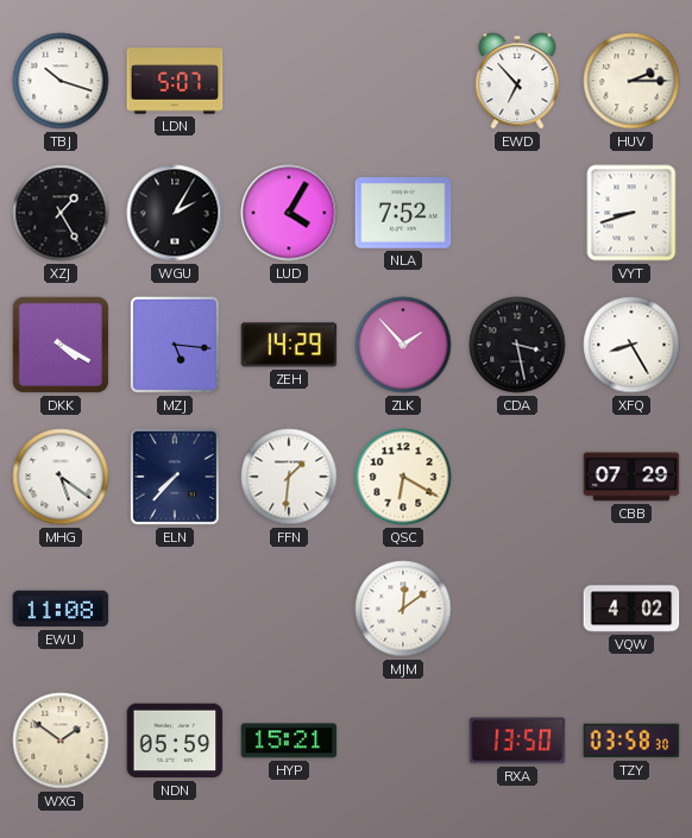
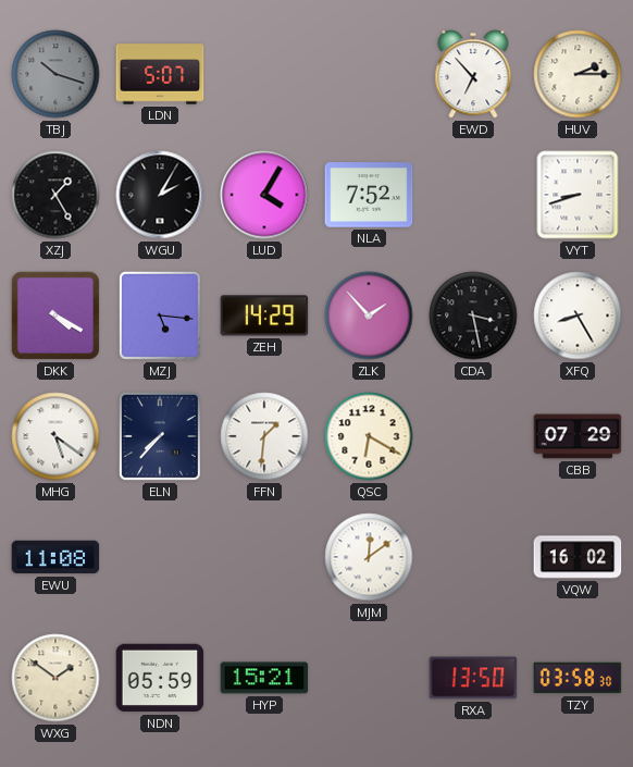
TBJ dial: white -> grey (55, 74)
VQW: 4:02 -> 16:02 (578, 557)
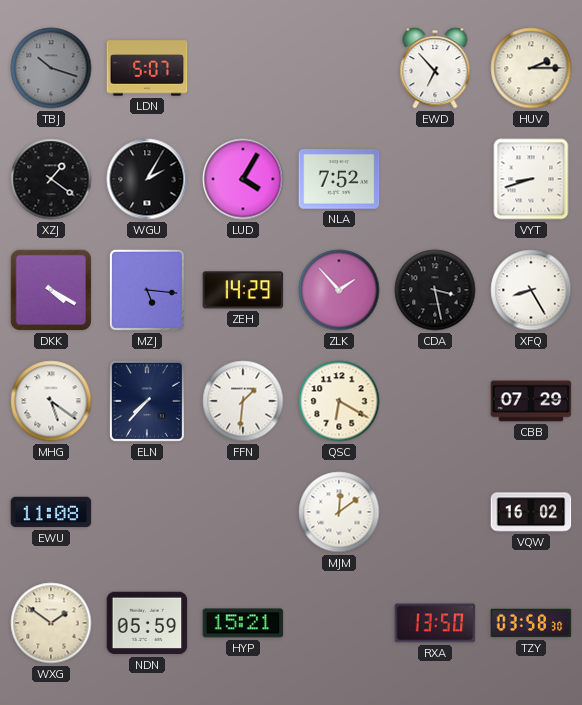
XZJ: 1:25 -> 1:21 (51, 179)
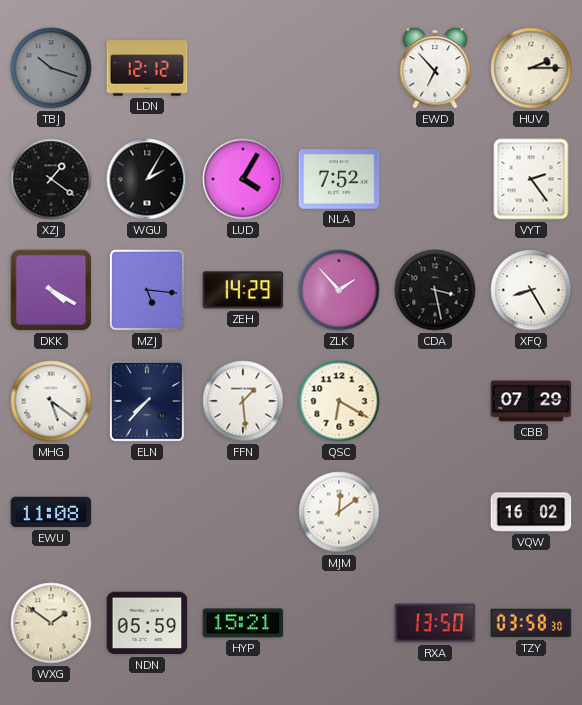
LDN: 5:07 -> 12:12 (147, 68)
VYT: 8:42 -> 2:24 (531, 179)
FFN: 1:31 -> 1:29 (243, 401)
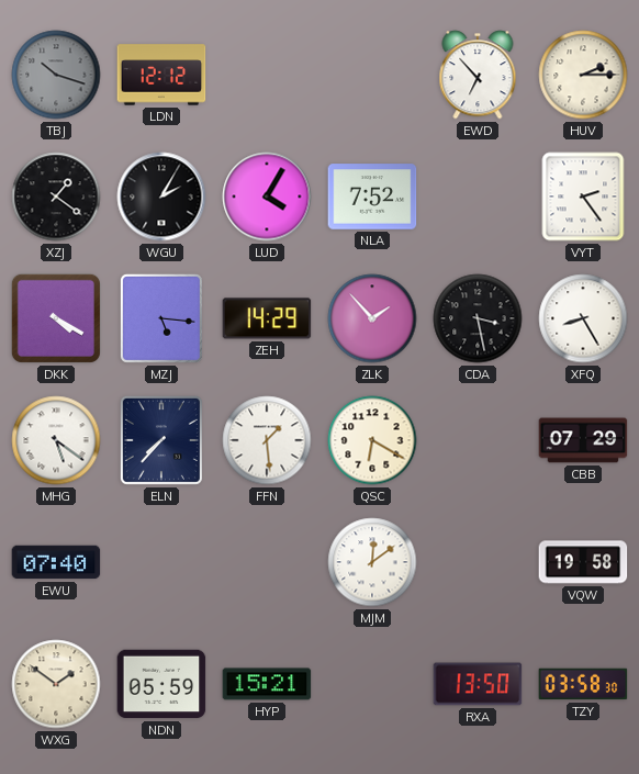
EWU: 11:08 -> 07:40 (56, 562)
VQW: 16:02 -> 19:58 (583, 562)
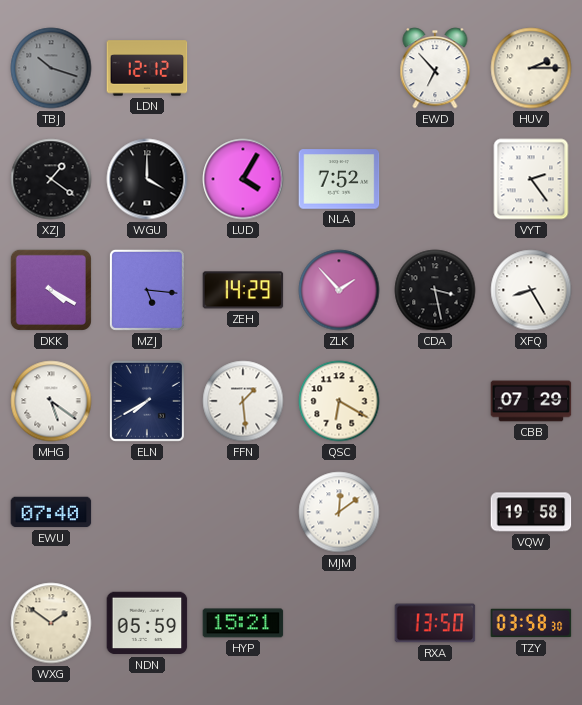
WGU: 2:05 -> 4:00 (147, 179)
ELN: 7:37 -> 7:40 (147, 401)
